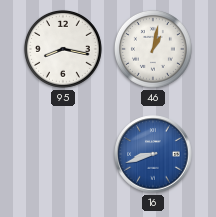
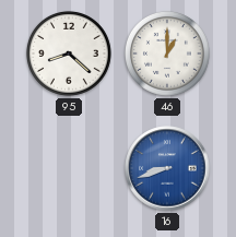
95: 8:17 -> 8:22 (69, 54)
46: 1:02 -> 1:00 (167, 54)
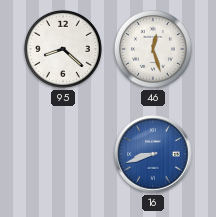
46: 1:00 -> 12:27 (153, 49)
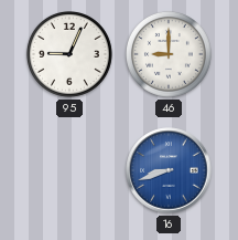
95: 8:22 -> 9:04 (69, 54)
46: 12:27 -> 9:00 (169, 54)
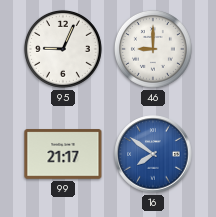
99: none -> 21:17 (63, 154)
16: 8:42 -> 7:51 (153, 154)
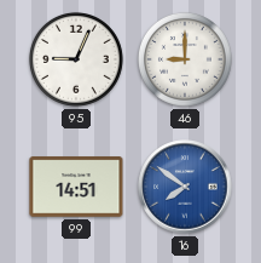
99: 21:17 -> 14:51 (76, 187)
